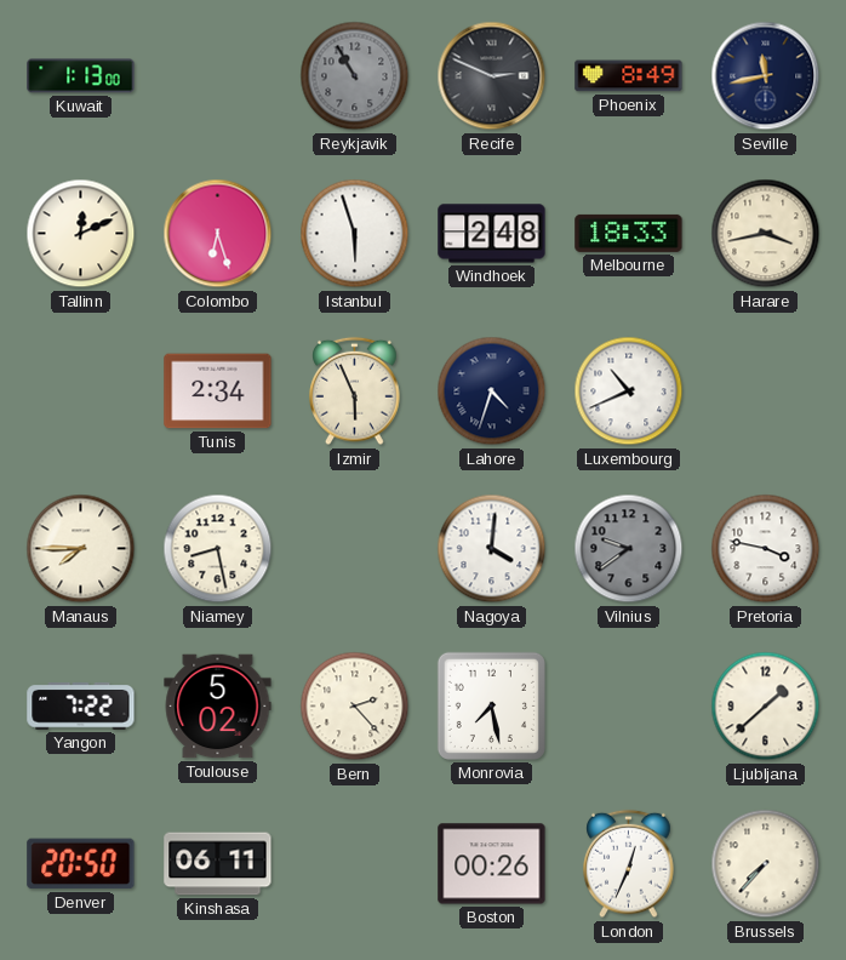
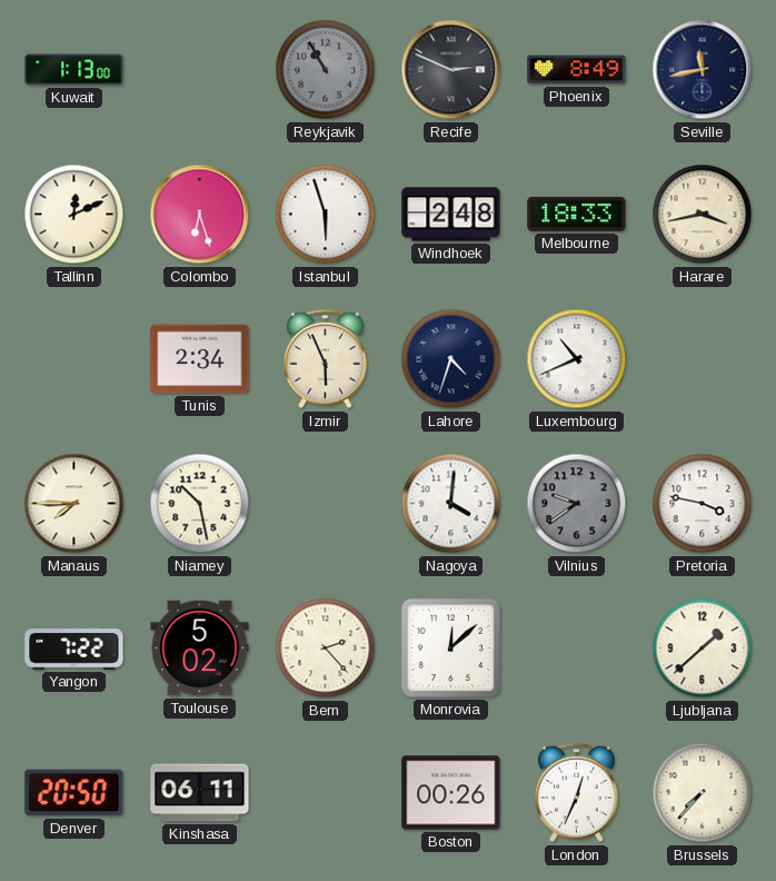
Niamey: 8:28 -> 10:28 (200, 504)
Monrovia: 7:28 -> 12:08 (450, 647)
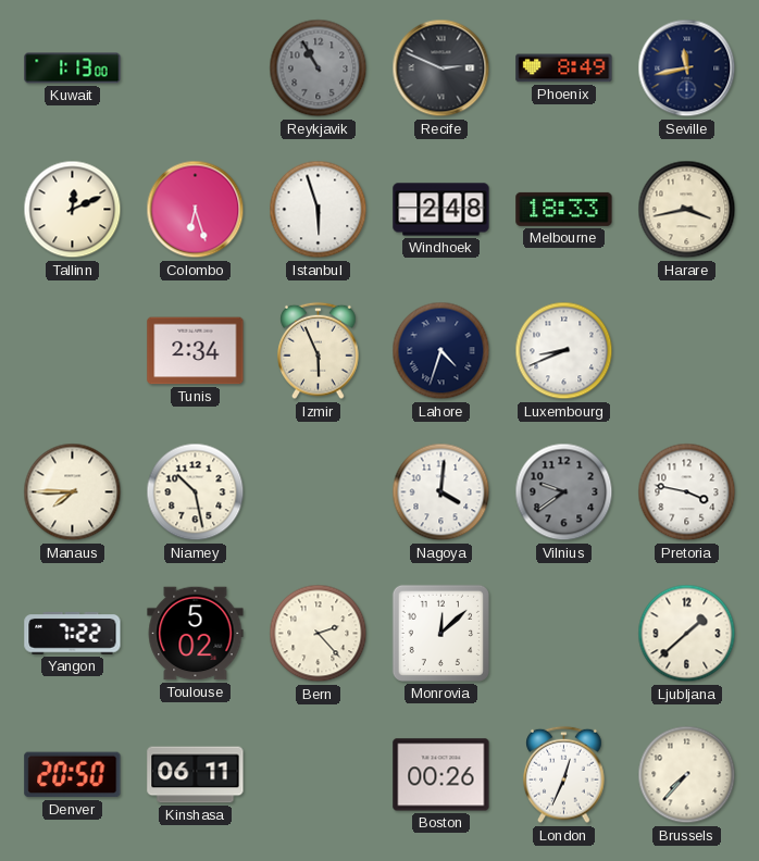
Luxembourg: 10:41 -> 8:41 (564, 351)
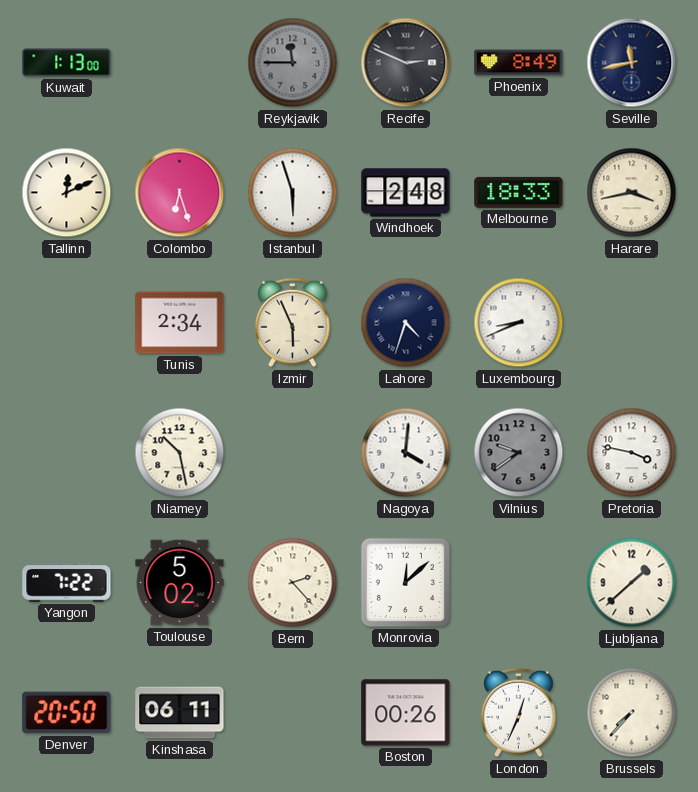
Reykjavik: 10:55 -> 11:45 (293, 63)
Manaus: 7:45 -> none (73, 492)
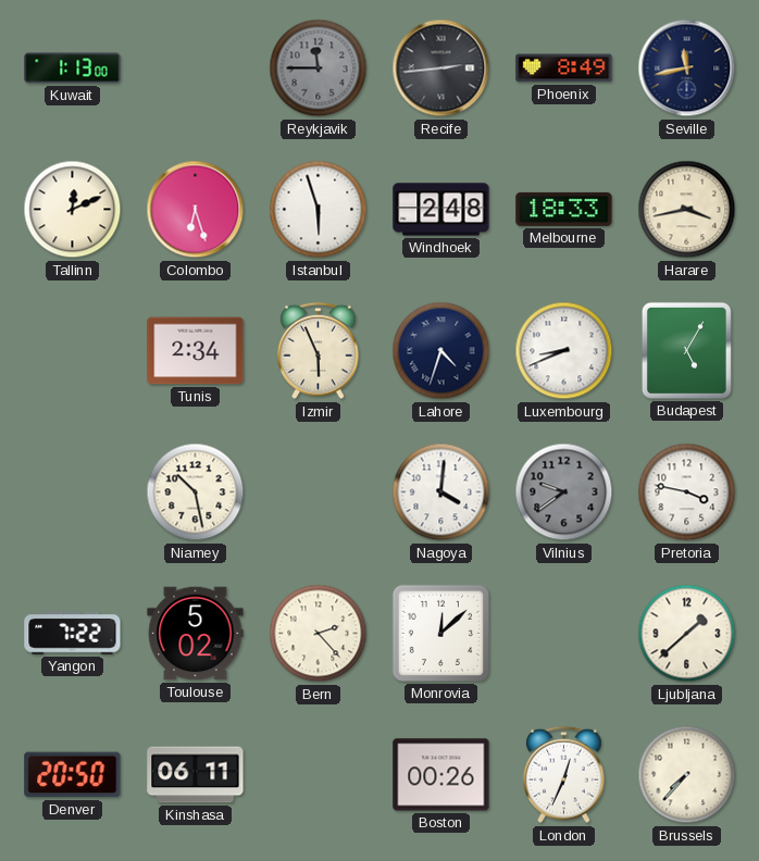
Recife: 2:49 -> 2:44 (441, 68)
Budapest: none -> 5:05 (686, 350)
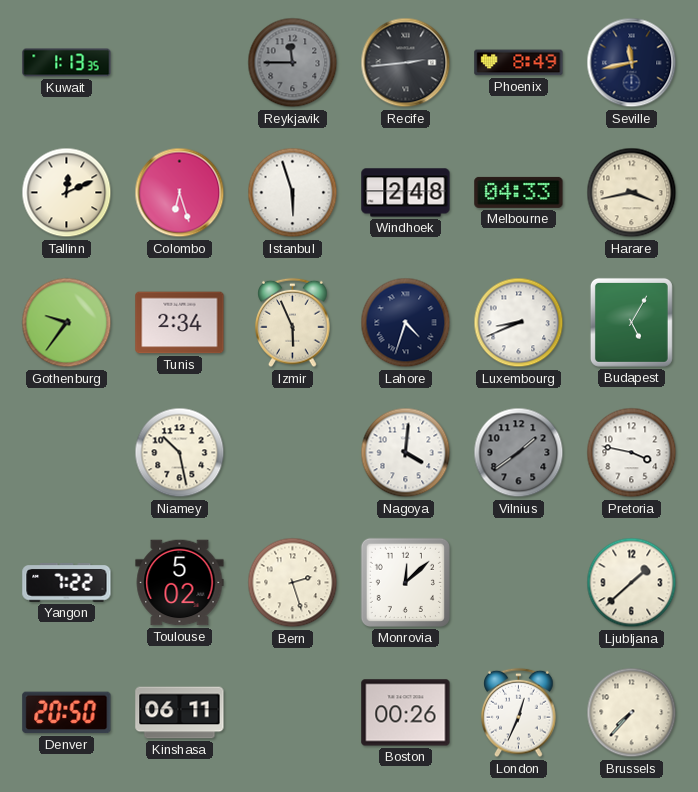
Kuwait: 1:13:00 -> 1:13:35 (67, 63)
Melbourne: 18:33 -> 04:33 (519, 192)
Gothenburg: none -> 9:36 (67, 323)
Vilnius: 9:39 -> 1:39 (519, 453)
Bern: 2:23 -> 2:27 (293, 583)
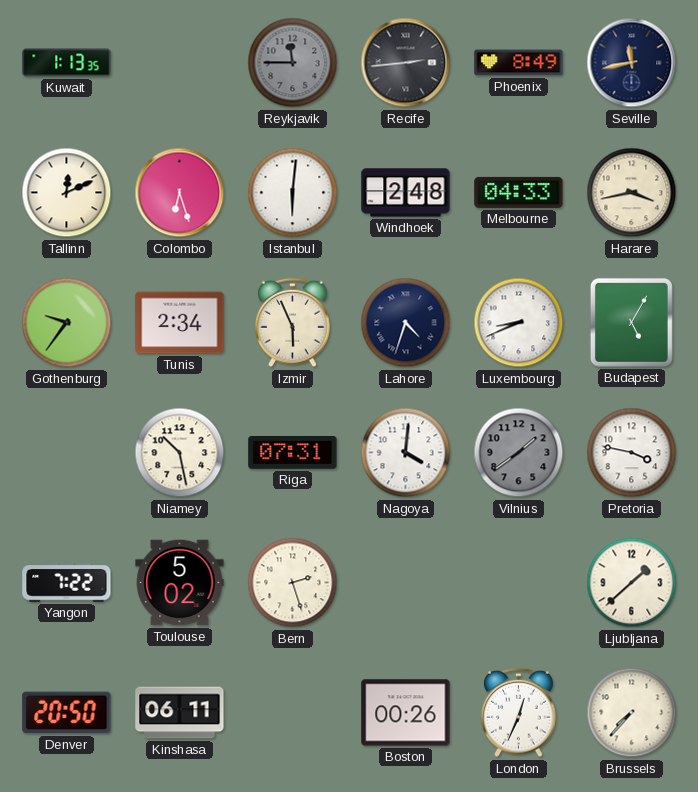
Istanbul: 5:57 -> 6:01 (293, 193)
Riga: none -> 07:31 (293, 453)
Monrovia: 12:08 -> none (405, 582)
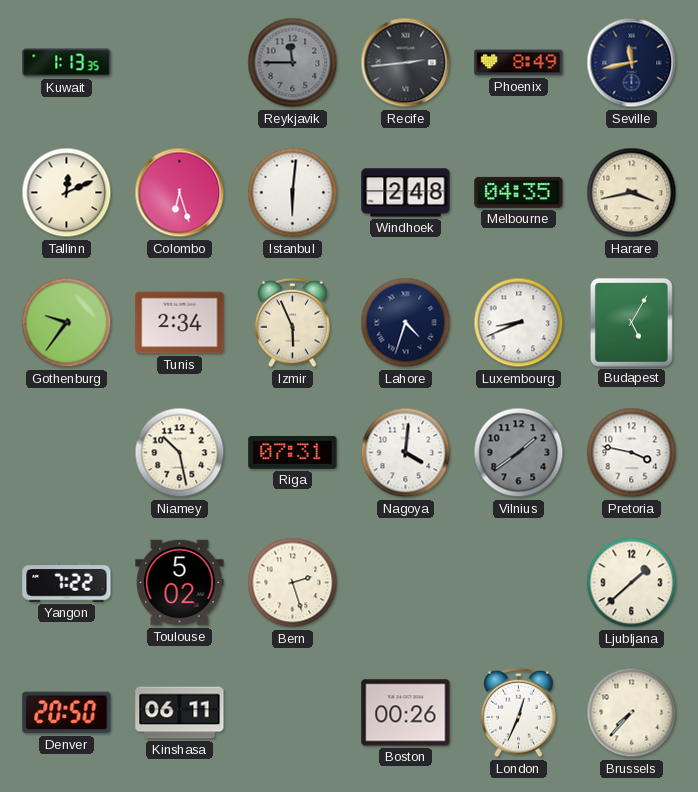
Melbourne: 04:33 -> 04:35 (519, 192)
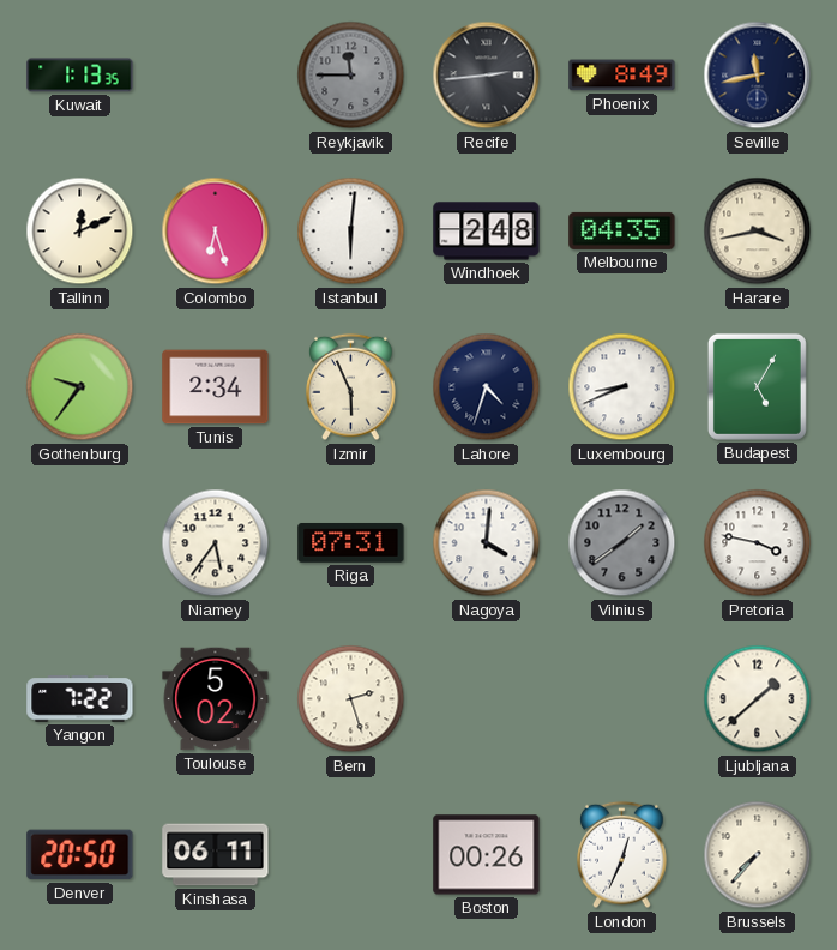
Niamey: 10:28 -> 5:36 (216, 543)
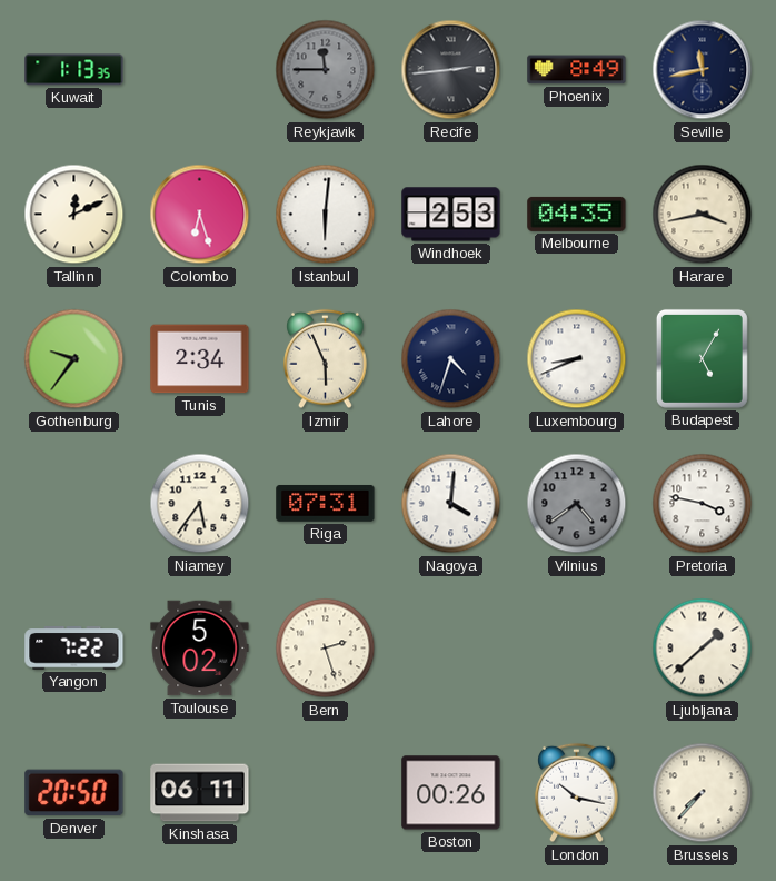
Windhoek: 2:48 -> 2:53 (451, 215)
Vilnius: 1:39 -> 4:39 (577, 504)
London: 12:34 -> 10:17 (577, 793)
